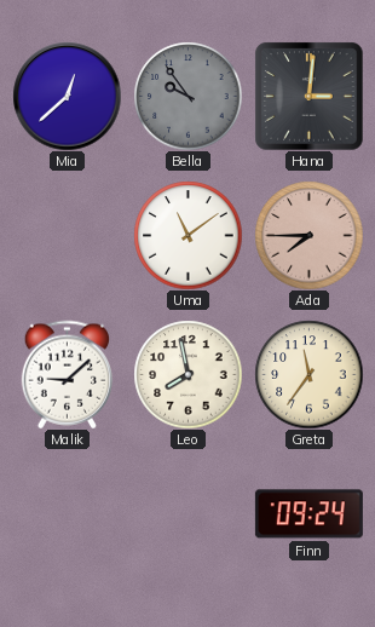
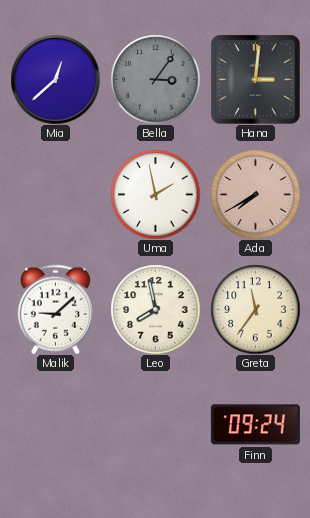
Bella: 9:54 -> 3:06 (155, 79)
Uma: 11:09 -> 1:58 (155, 194)
Ada: 7:45 -> 7:40 (255, 194)
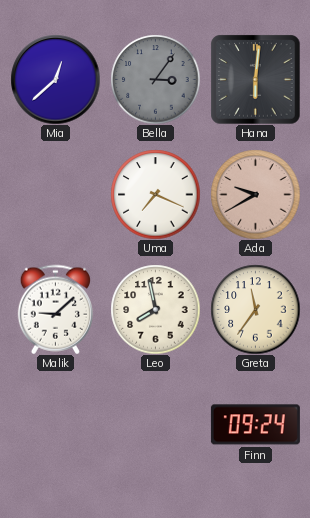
Hana: 3:01 -> 6:01 (255, 79)
Uma: 1:58 -> 7:19 (155, 194)
Ada: 7:40 -> 9:40 (255, 194)
